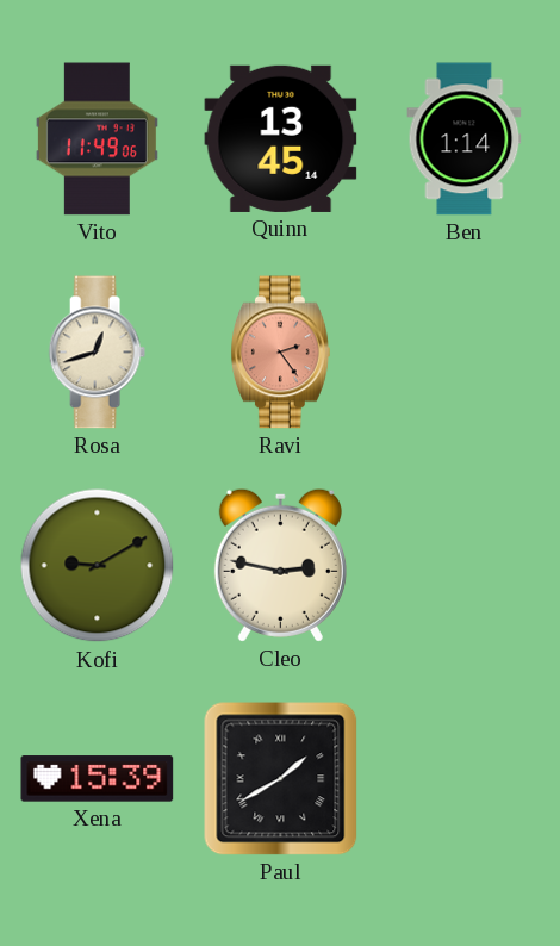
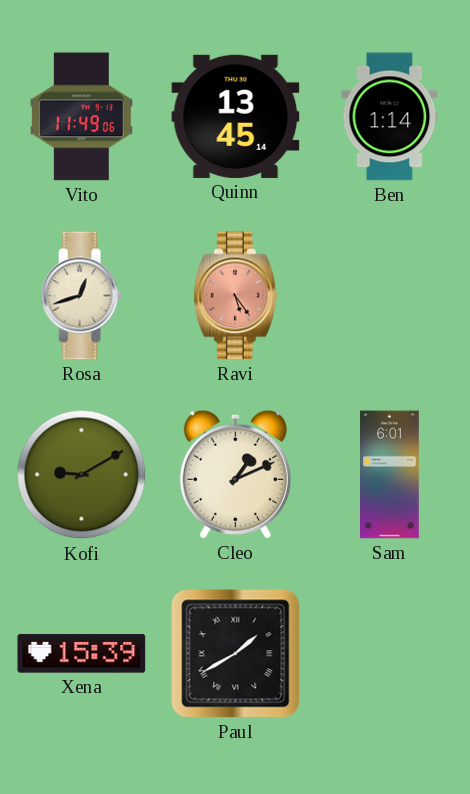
Ravi: 2:24 -> 5:24 (235, 296)
Cleo: 2:47 -> 1:11 (235, 474)
Sam: none -> 6:01 (390, 475)
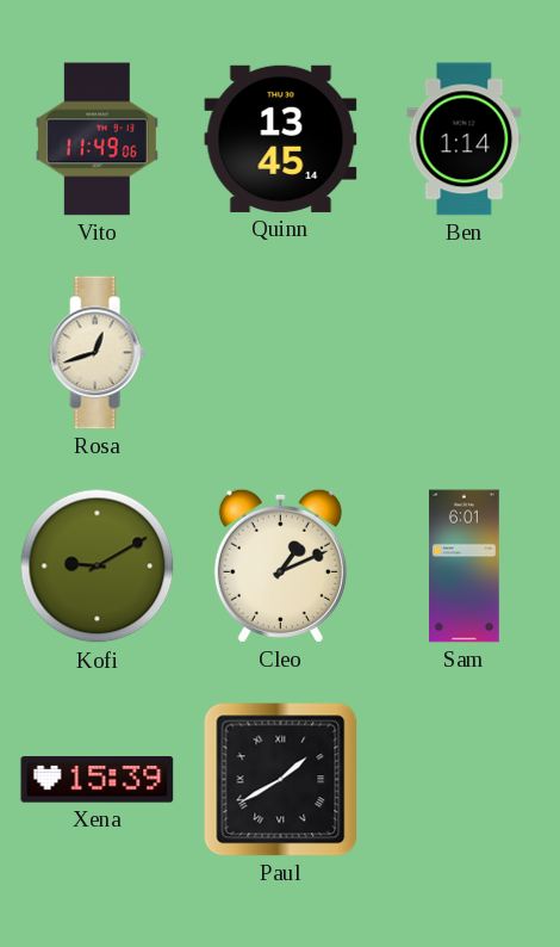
Ravi: 5:24 -> none (235, 296)
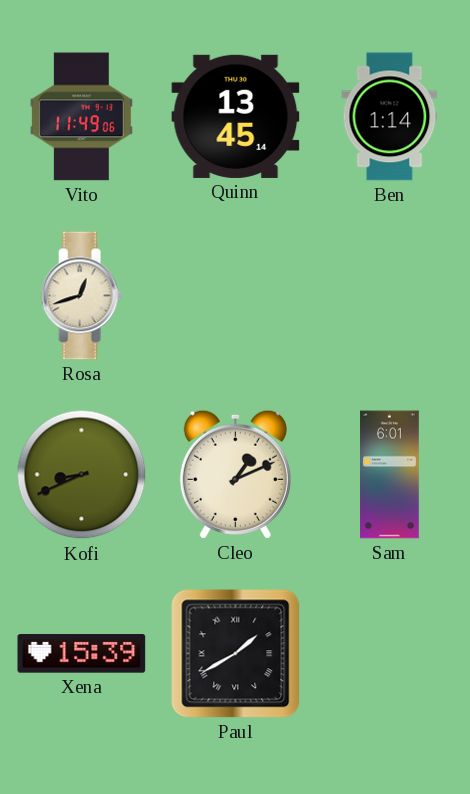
Kofi: 9:10 -> 8:41 (82, 475)
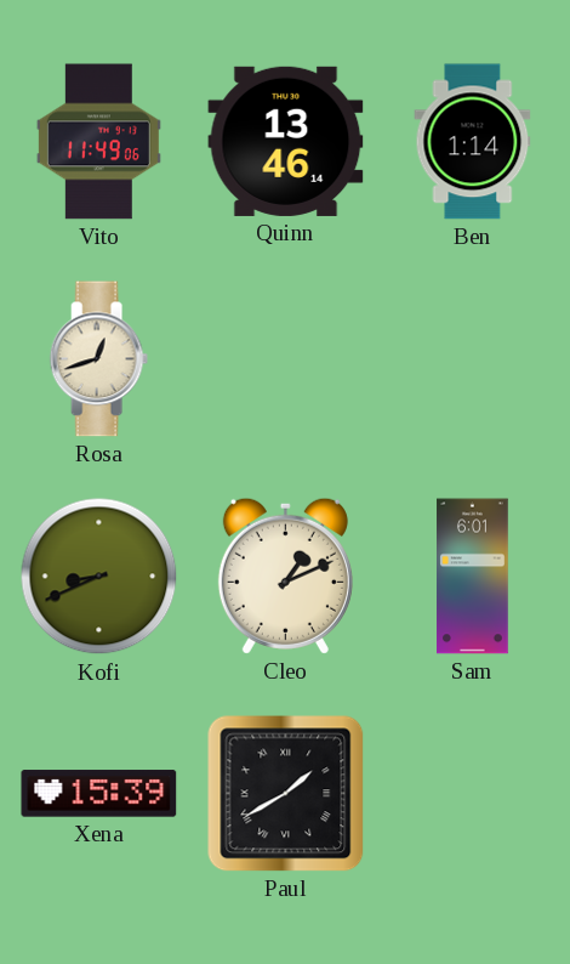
Quinn: 13:45 -> 13:46 (286, 141)
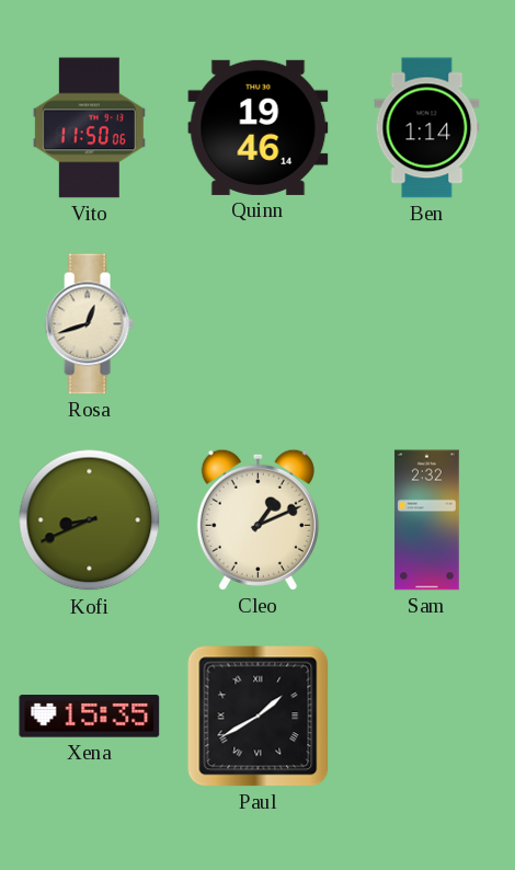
Vito: 11:49 -> 11:50 (89, 128)
Quinn: 13:46 -> 19:46 (259, 127)
Sam: 6:01 -> 2:32 (427, 520)
Xena: 15:39 -> 15:35 (90, 717)
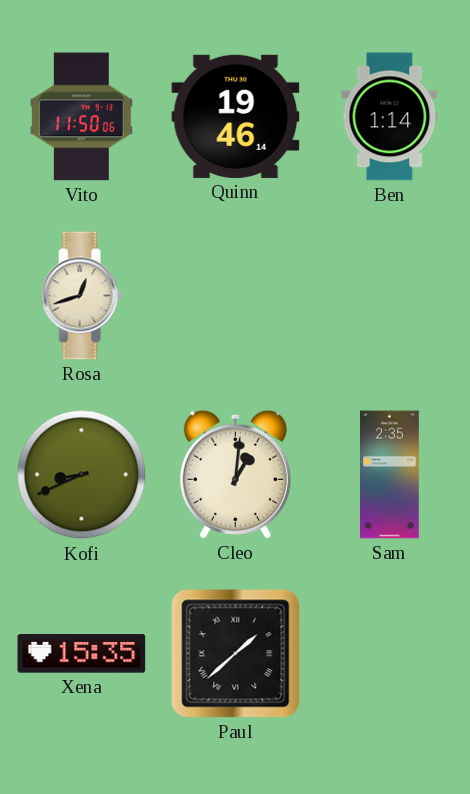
Cleo: 1:11 -> 1:01 (235, 474)
Sam: 2:32 -> 2:35 (390, 475)
Paul: 1:40 -> 1:38 (236, 654)
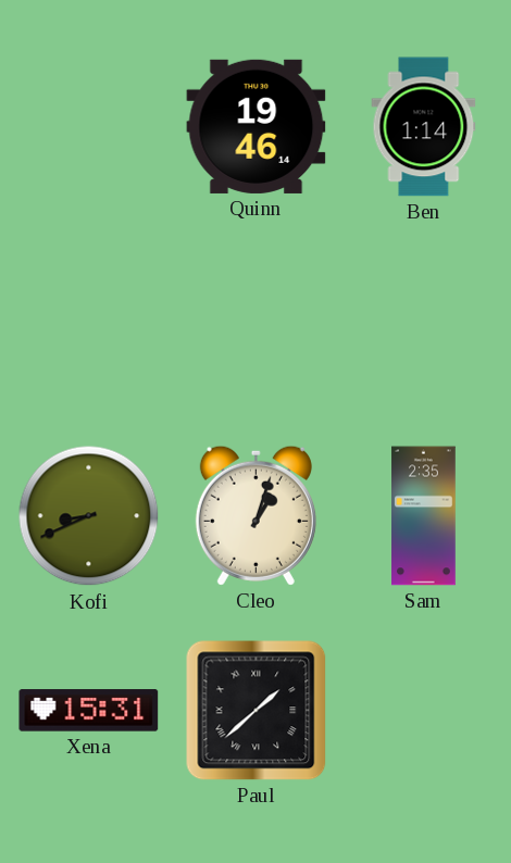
Vito: 11:50 -> none (81, 117)
Rosa: 12:42 -> none (81, 296)
Cleo: 1:01 -> 1:03 (255, 515)
Xena: 15:35 -> 15:31 (89, 711)
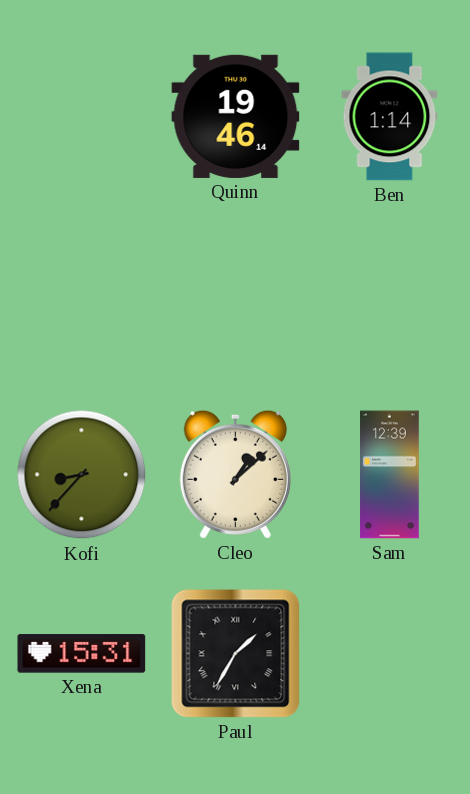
Kofi: 8:41 -> 8:37 (82, 475)
Cleo: 1:03 -> 1:08 (235, 474)
Sam: 2:35 -> 12:39 (390, 475)
Paul: 1:38 -> 1:35 (236, 654)
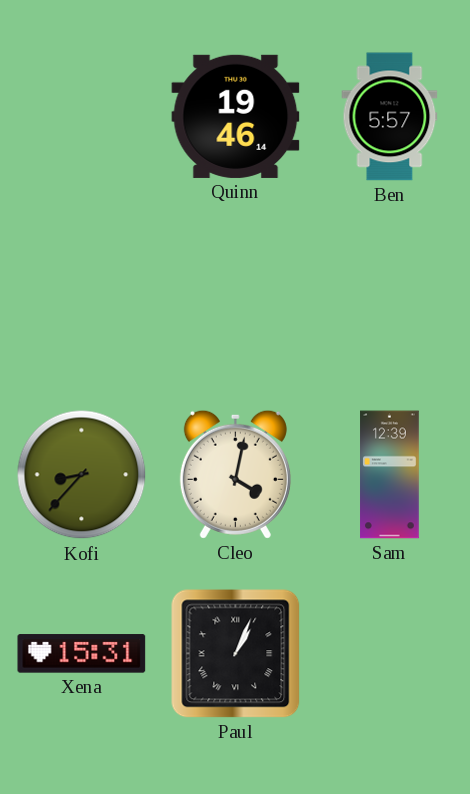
Ben: 1:14 -> 5:57 (390, 117)
Cleo: 1:08 -> 4:02 (235, 474)
Paul: 1:35 -> 1:04 (236, 654)
